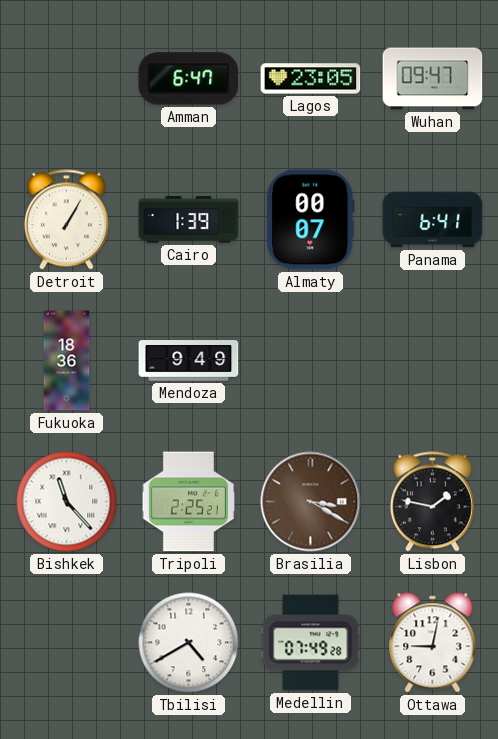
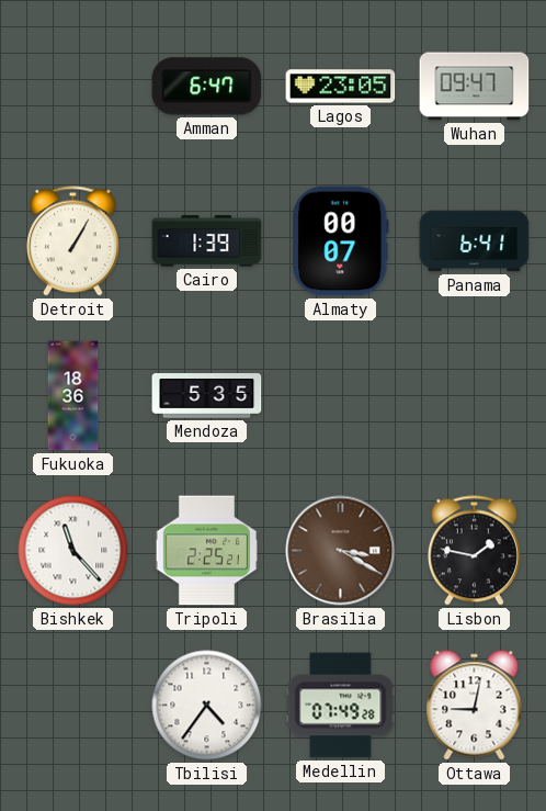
Mendoza: 9:49 -> 5:35 (207, 396)
Tbilisi: 4:40 -> 4:36 (207, 706)
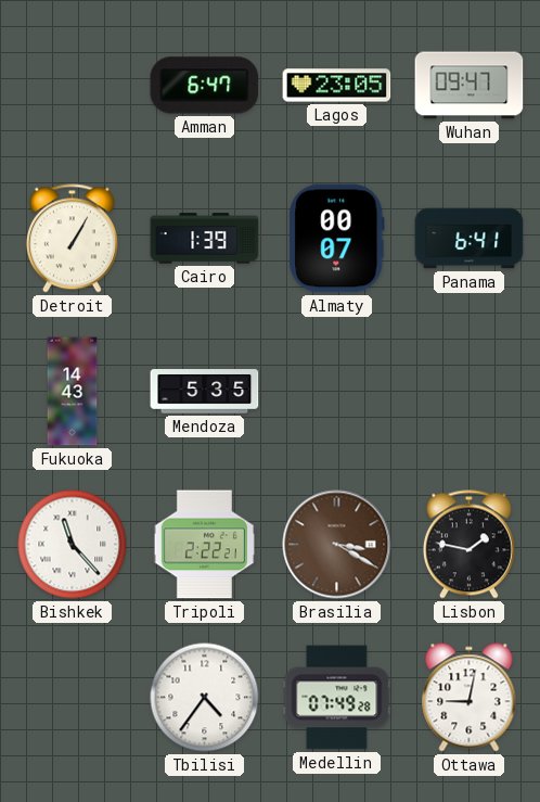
Fukuoka: 18:36 -> 14:43 (73, 392)
Tripoli: 2:25 -> 2:22 (204, 545)
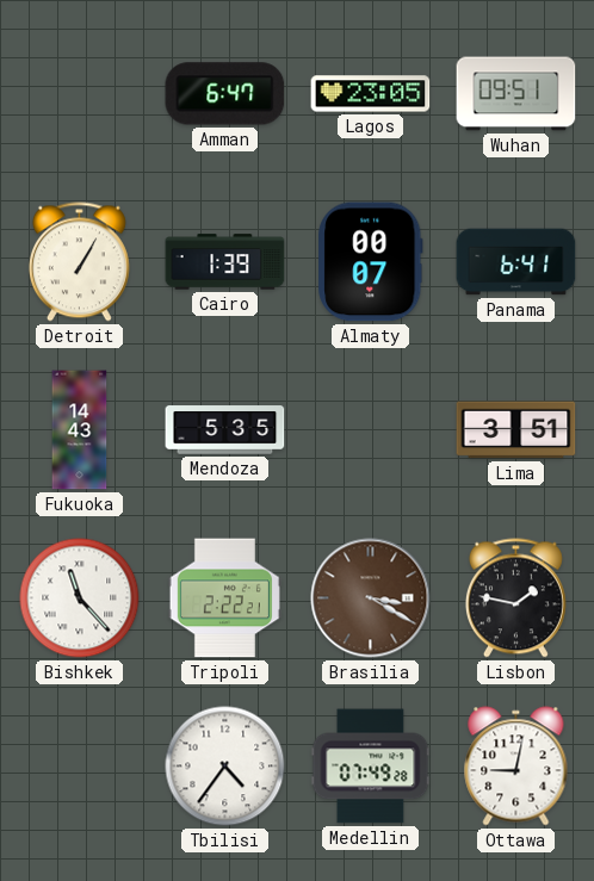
Wuhan: 09:47 -> 09:51 (516, 94)
Lima: none -> 3:51 (516, 430)
